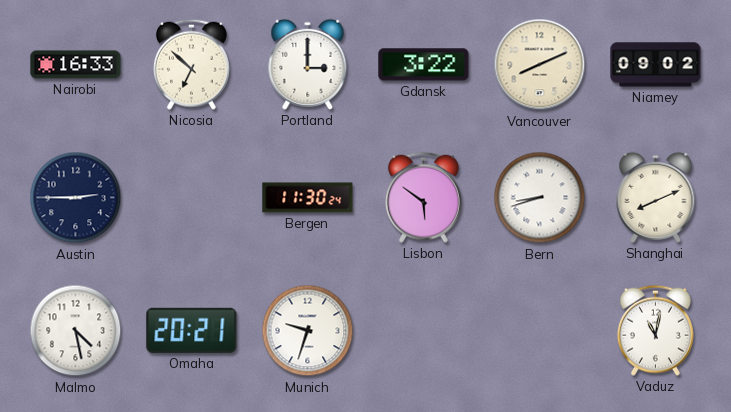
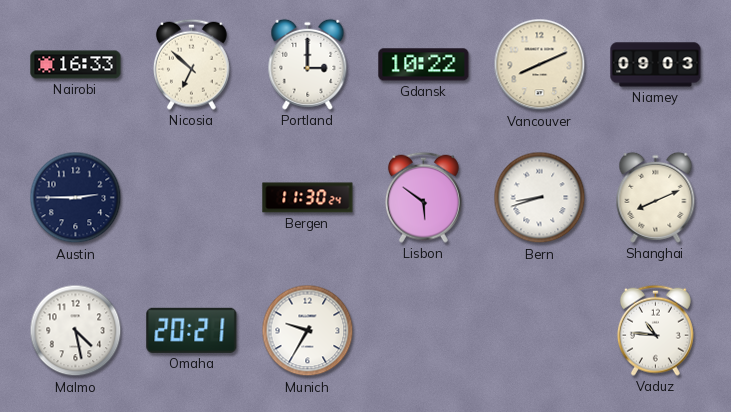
Gdansk: 3:22 -> 10:22 (424, 65)
Niamey: 09:02 -> 09:03 (656, 65)
Munich: 9:33 -> 9:35 (308, 331)
Vaduz: 11:02 -> 10:46 (655, 330)
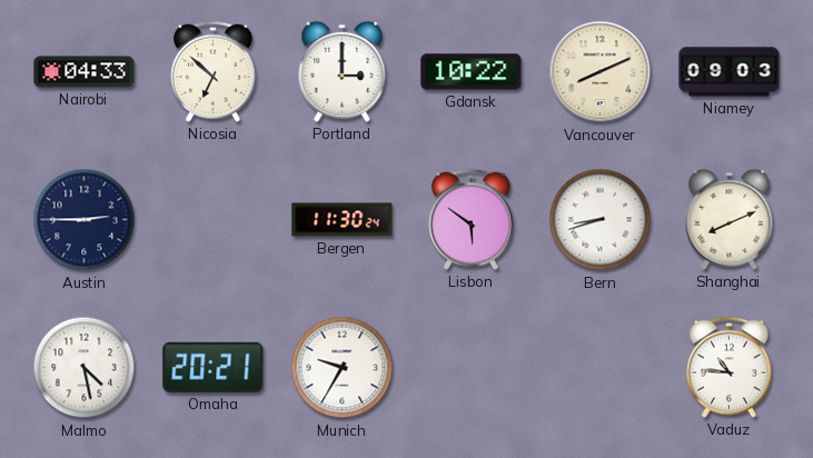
Nairobi: 16:33 -> 04:33 (85, 72)
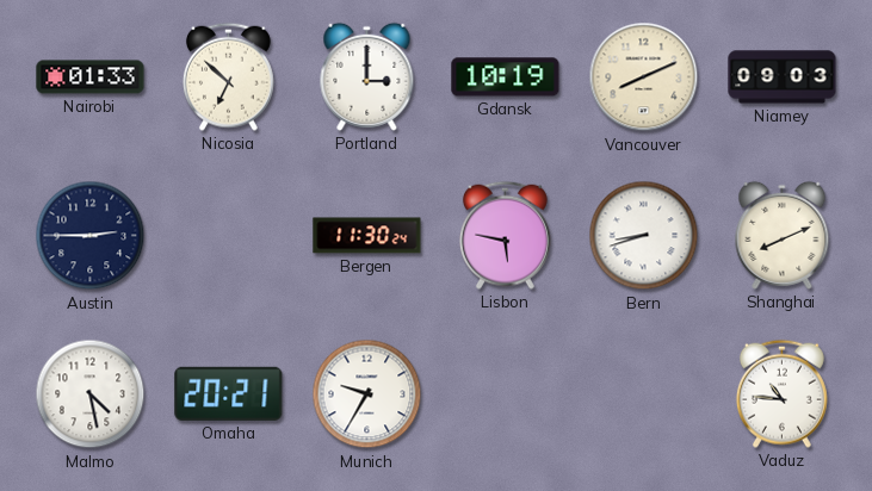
Nairobi: 04:33 -> 01:33 (91, 77)
Gdansk: 10:22 -> 10:19 (506, 77)
Lisbon: 5:51 -> 5:47 (505, 235)
